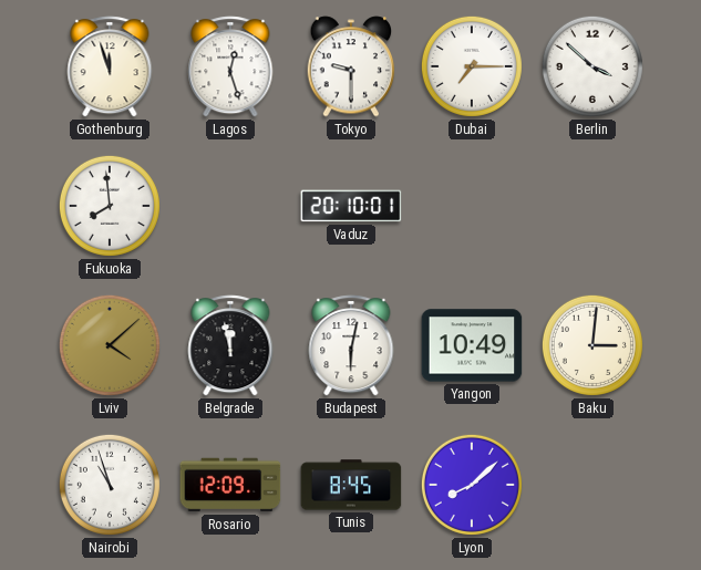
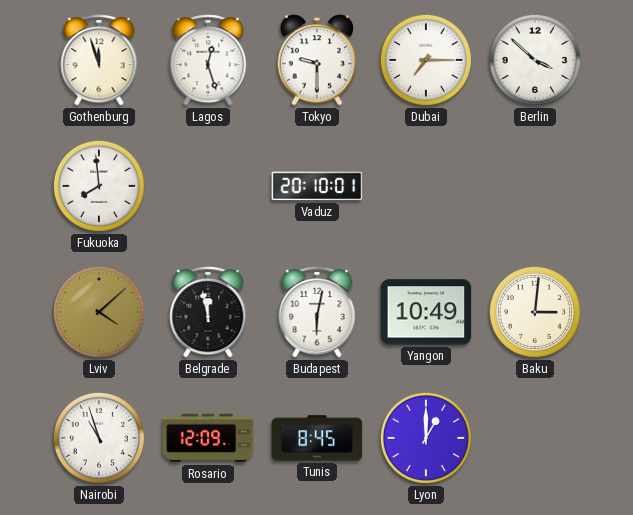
Lyon: 8:08 -> 1:00 (426, 438)
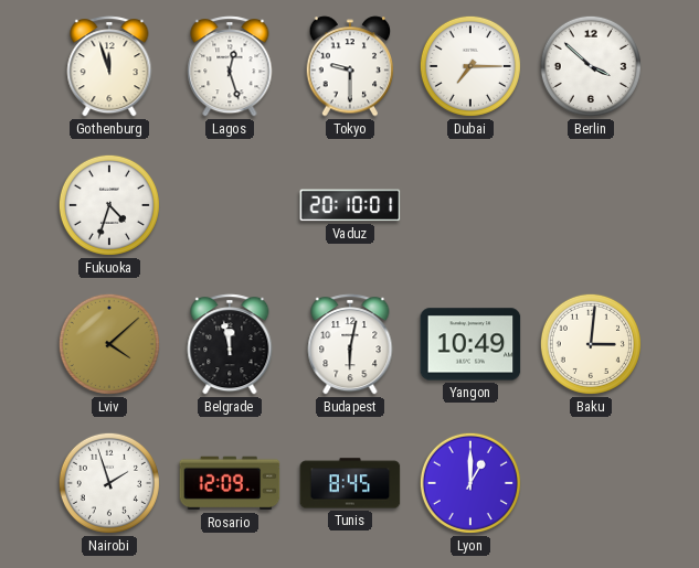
Fukuoka: 7:59 -> 4:33 (109, 205)
Nairobi: 10:57 -> 1:57 (109, 483)
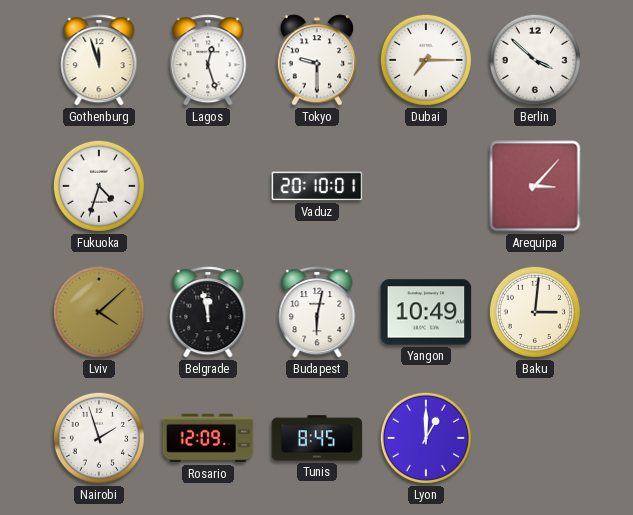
Arequipa: none -> 3:07 (535, 186)
